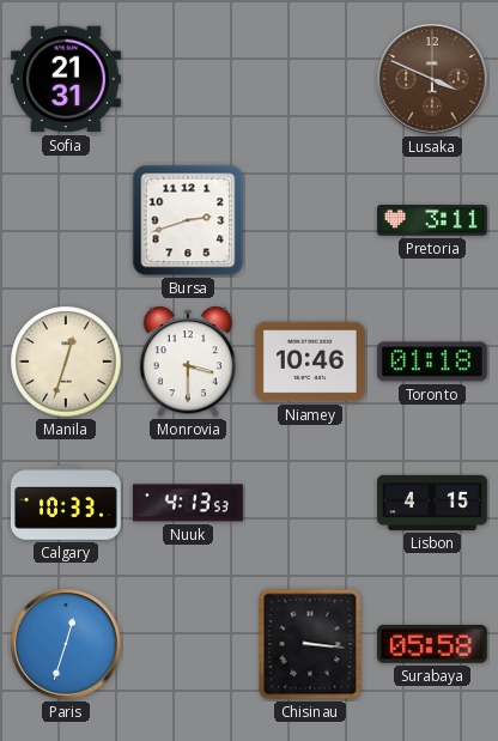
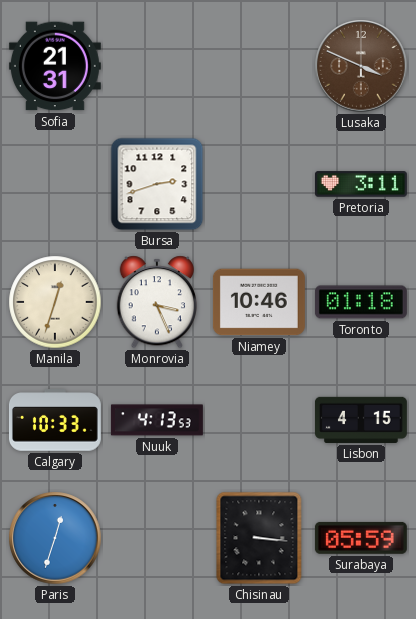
Monrovia: 3:30 -> 3:26 (156, 302)
Surabaya: 05:58 -> 05:59 (361, 538)
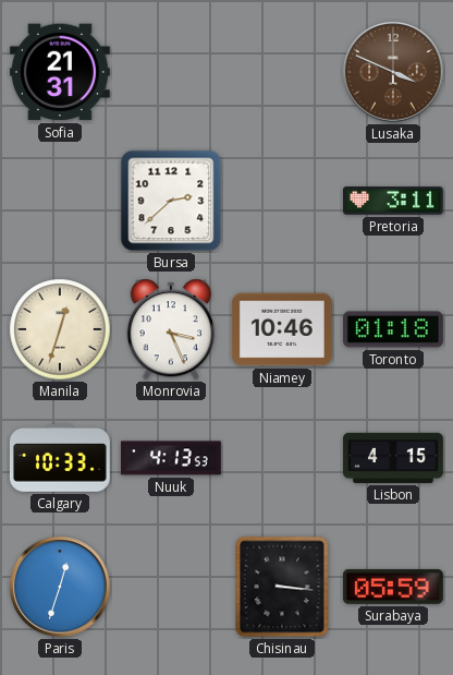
Bursa: 2:42 -> 2:38 (171, 201)
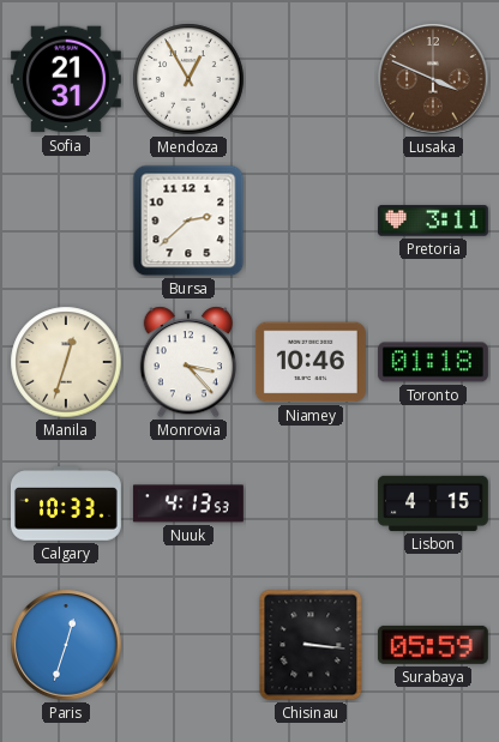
Mendoza: none -> 12:55 (188, 79)
Monrovia: 3:26 -> 3:23 (187, 362)
